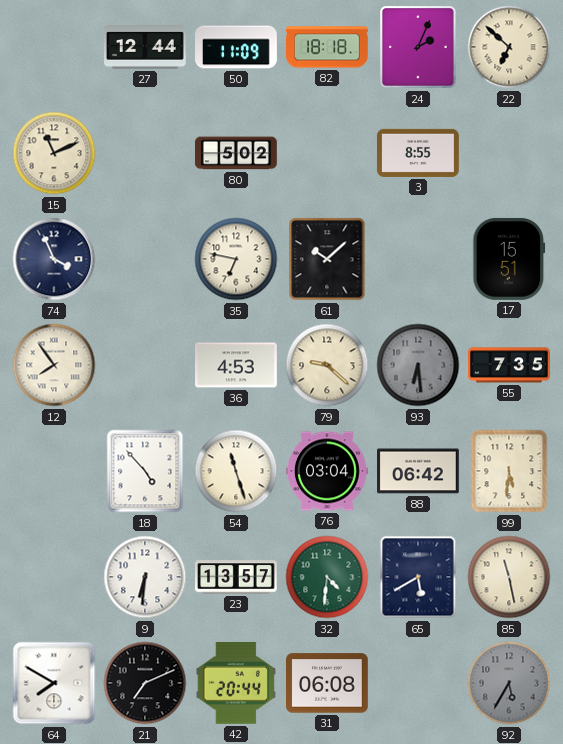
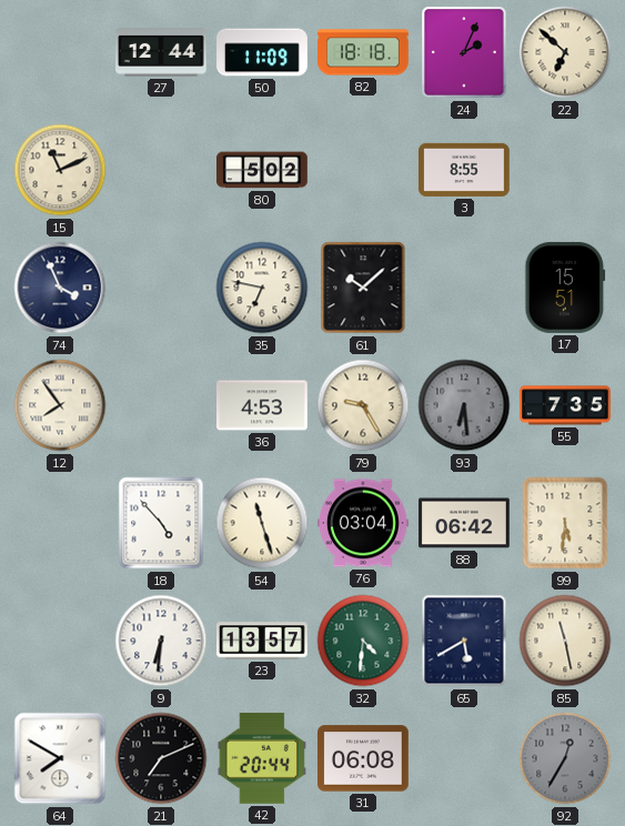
79: 9:22 -> 9:25 (363, 405)
92: 5:35 -> 12:35 (565, 758)
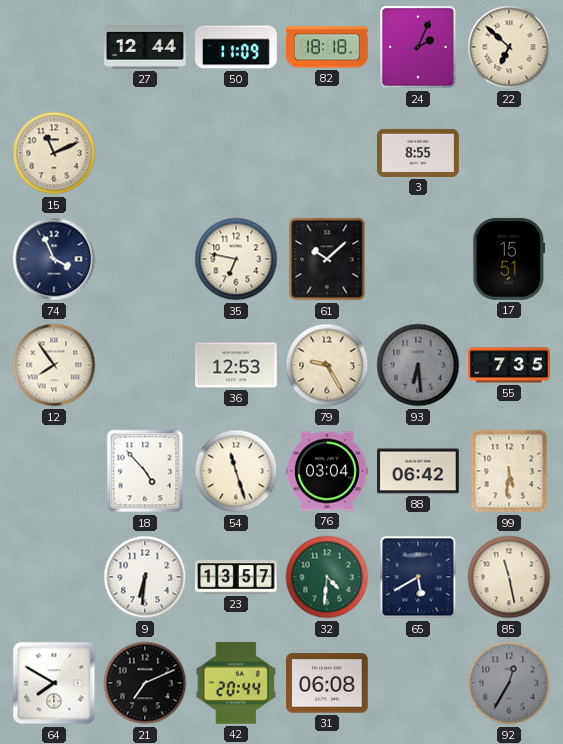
80: 5:02 -> none (263, 170)
36: 4:53 -> 12:53 (237, 365)
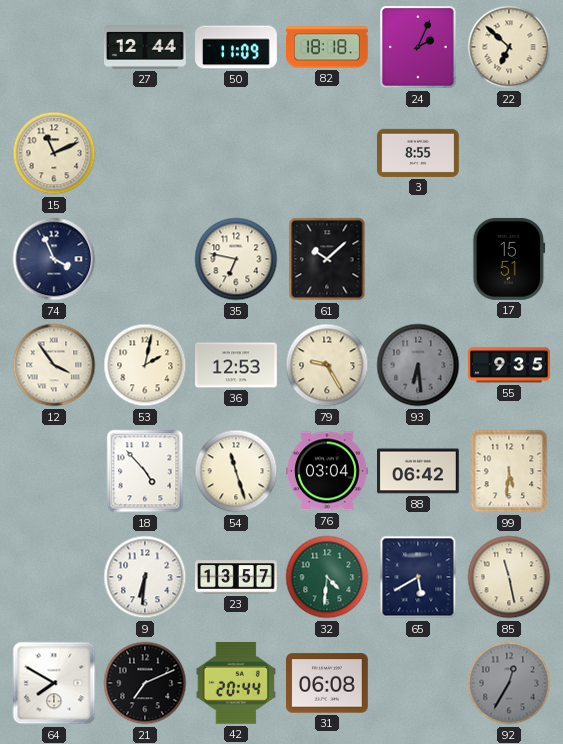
12: 7:54 -> 3:54 (54, 365)
53: none -> 2:02 (145, 365)
55: 7:35 -> 9:35 (509, 365)
